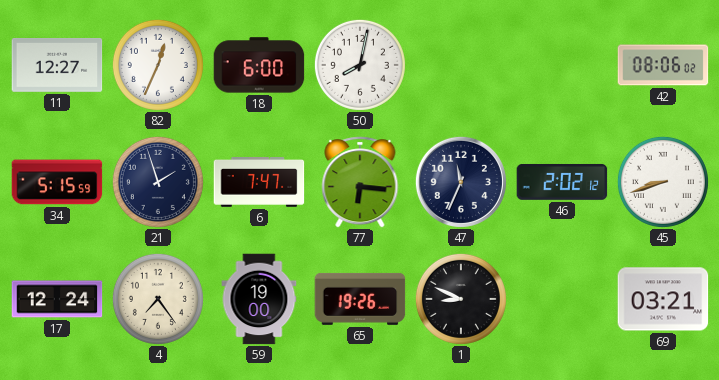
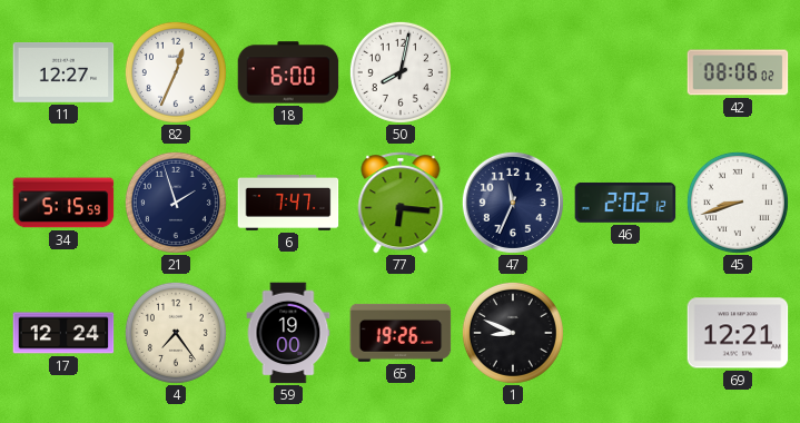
69: 03:21 -> 12:21 (738, 333)
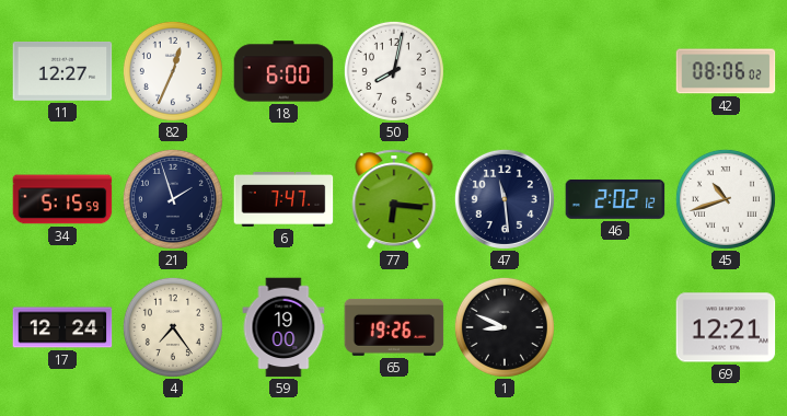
47: 11:34 -> 11:29 (505, 199)
45: 8:42 -> 10:42 (726, 199)
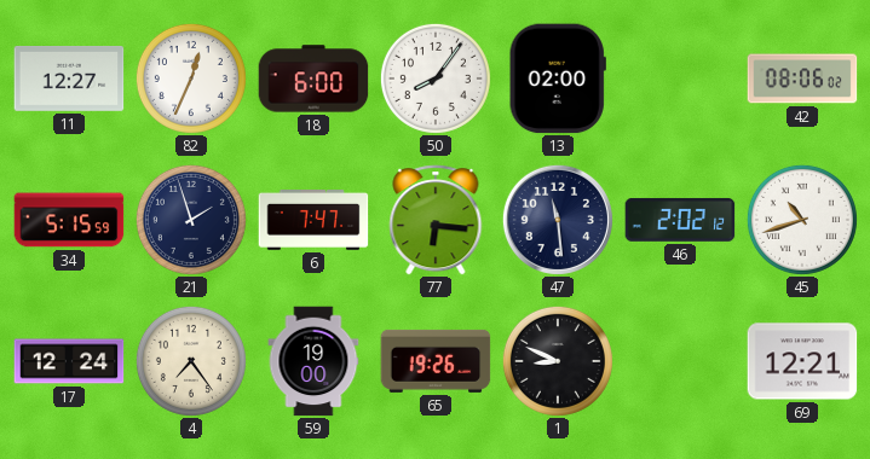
50: 8:02 -> 8:06 (436, 79)
13: none -> 02:00 (558, 79)
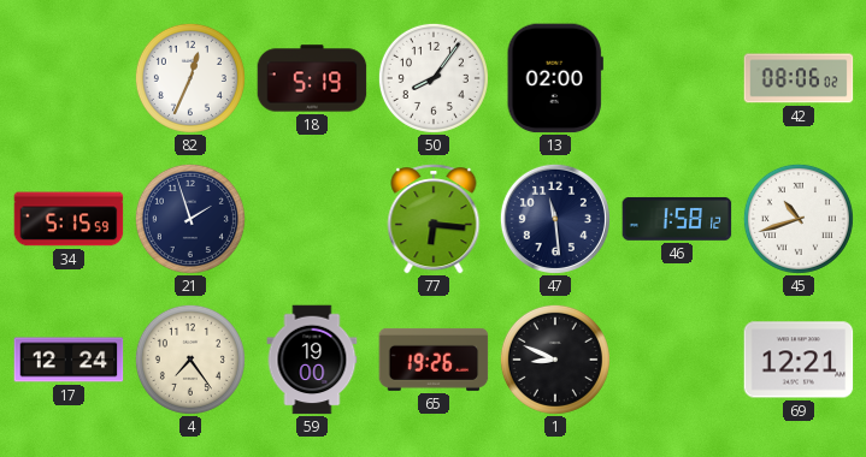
11: 12:27 -> none (69, 80)
18: 6:00 -> 5:19 (312, 78)
6: 7:47 -> none (313, 221)
46: 2:02 -> 1:58 (677, 219)
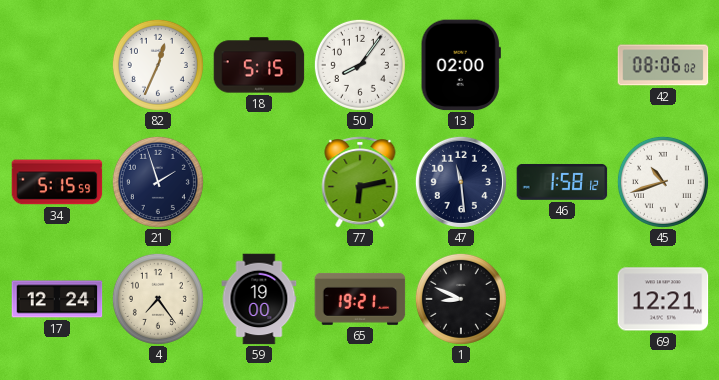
18: 5:19 -> 5:15 (259, 65)
77: 6:16 -> 6:13 (360, 182)
65: 19:26 -> 19:21 (360, 299)
